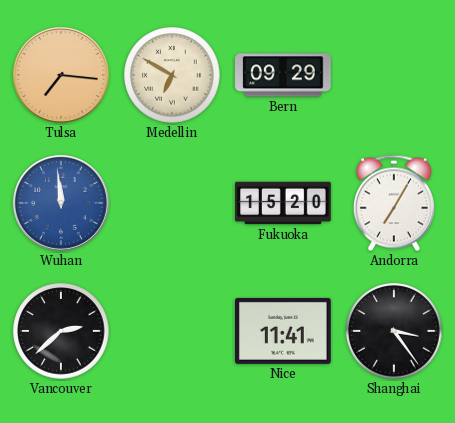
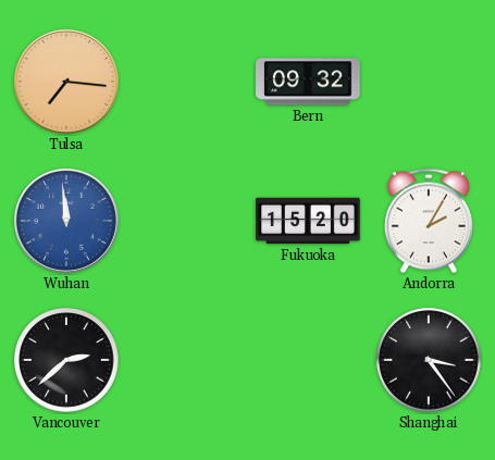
Medellin: 6:50 -> none (172, 75)
Bern: 09:29 -> 09:32 (309, 82)
Andorra: 7:05 -> 2:05 (429, 221)
Nice: 11:41 -> none (283, 331)
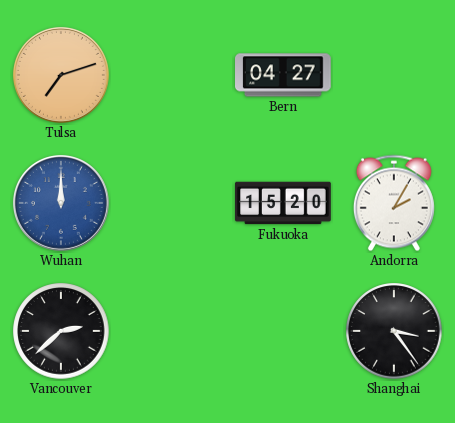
Tulsa: 7:16 -> 7:12 (61, 75)
Bern: 09:32 -> 04:27 (284, 75)
Wuhan: 11:59 -> 12:00 (61, 203)
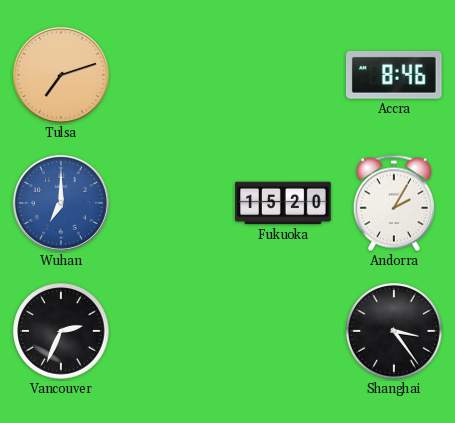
Bern: 04:27 -> none (284, 75)
Accra: none -> 8:46 (394, 76)
Wuhan: 12:00 -> 7:00 (61, 203)
Vancouver: 2:38 -> 2:34 (61, 331)
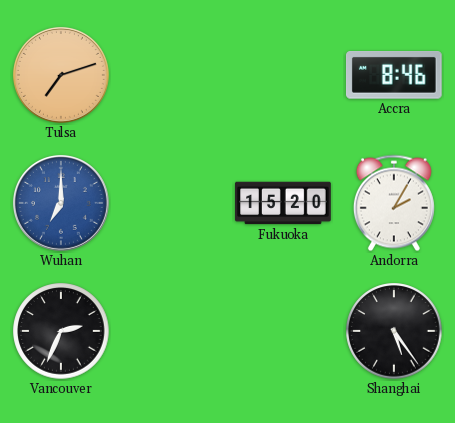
Shanghai: 3:24 -> 5:24 (394, 331)
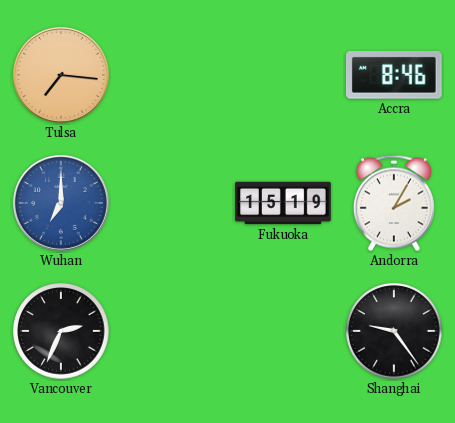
Tulsa: 7:12 -> 7:16 (61, 75)
Fukuoka: 15:20 -> 15:19 (283, 203)
Shanghai: 5:24 -> 9:24 (394, 331)
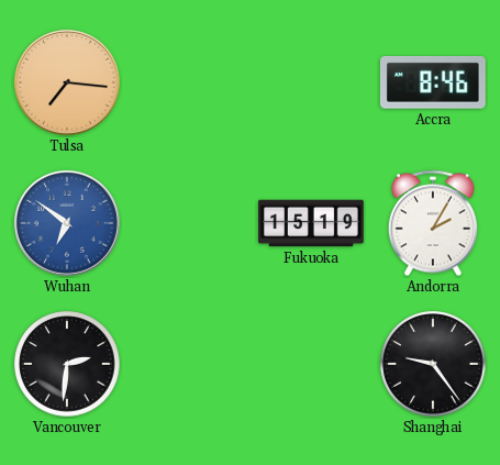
Wuhan: 7:00 -> 6:51 (67, 223)
Vancouver: 2:34 -> 2:31 (67, 364)
